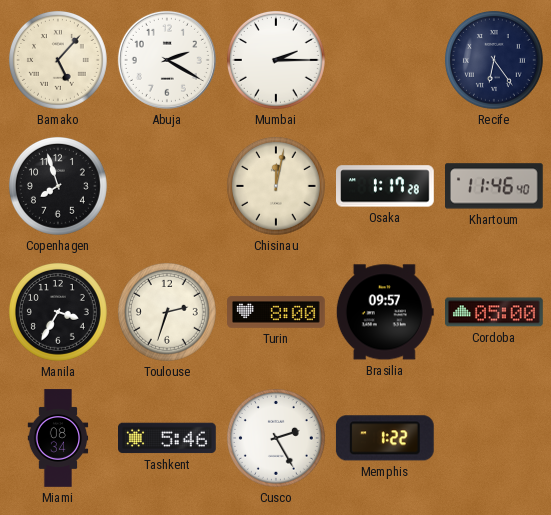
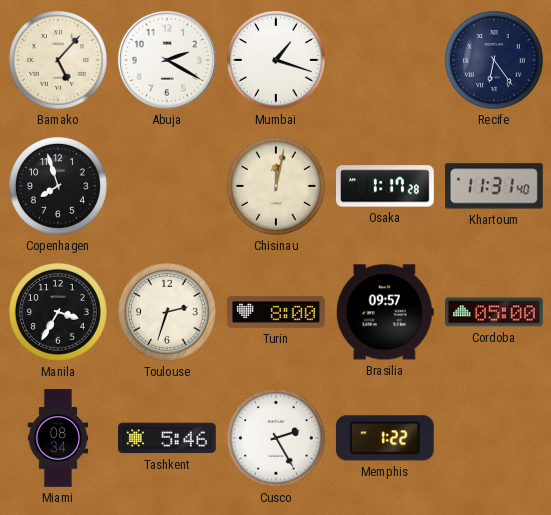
Mumbai: 2:15 -> 1:18 (276, 60)
Khartoum: 11:46 -> 11:31 (495, 186)
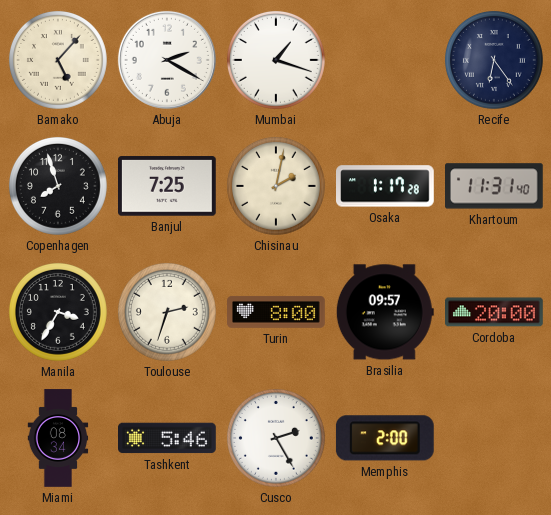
Banjul: none -> 7:25 (168, 186)
Chisinau: 12:02 -> 2:02 (276, 186)
Cordoba: 05:00 -> 20:00 (495, 312)
Memphis: 1:22 -> 2:00 (385, 438)
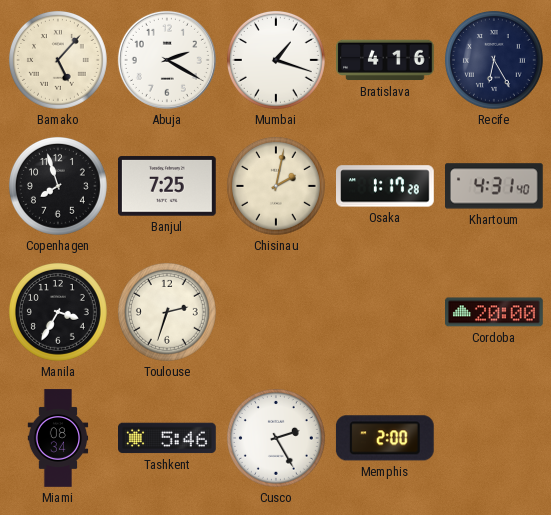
Bratislava: none -> 4:16 (385, 60)
Recife: 6:24 -> 6:25 (494, 60)
Khartoum: 11:31 -> 4:31 (495, 186)
Turin: 8:00 -> none (276, 312)
Brasilia: 09:57 -> none (385, 312)
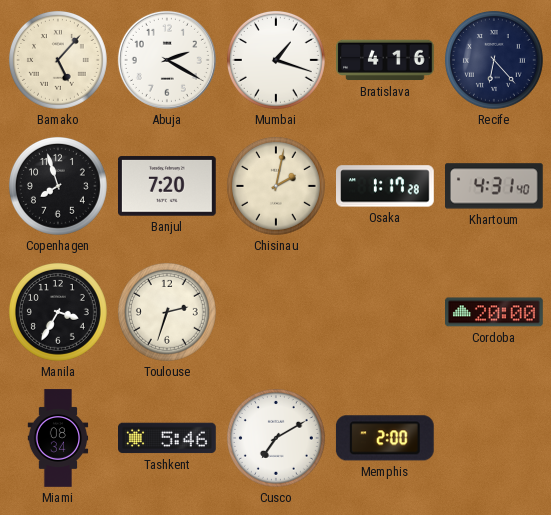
Recife: 6:25 -> 6:23 (494, 60)
Banjul: 7:25 -> 7:20 (168, 186)
Cusco: 2:25 -> 7:10 (276, 438)
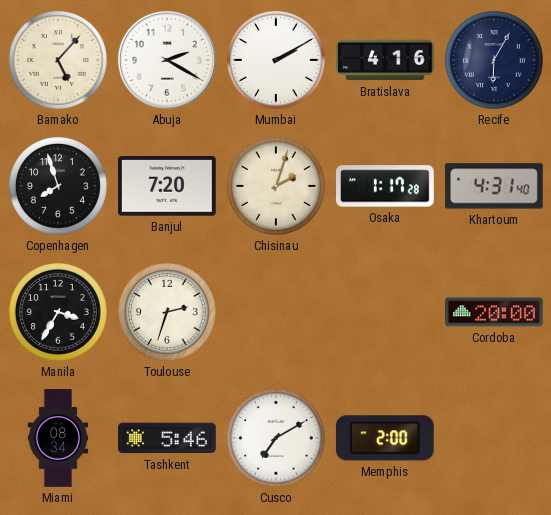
Mumbai: 1:18 -> 2:10 (276, 60)
Recife: 6:23 -> 6:05 (494, 60)
Chisinau: 2:02 -> 2:03 (276, 186)
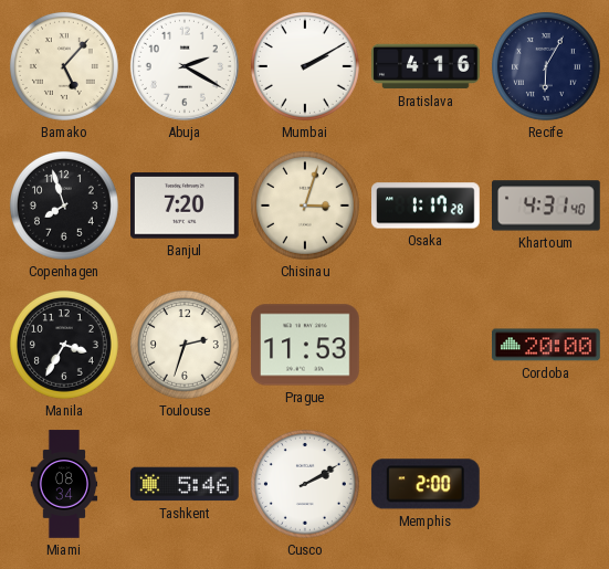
Chisinau: 2:03 -> 3:03 (305, 206)
Prague: none -> 11:53 (306, 345)
Cusco: 7:10 -> 2:10 (305, 484)
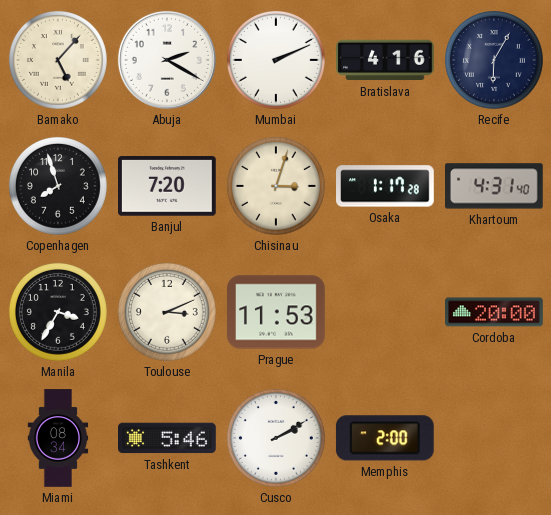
Mumbai: 2:10 -> 2:11 (276, 60)
Toulouse: 2:33 -> 3:11 (167, 312)
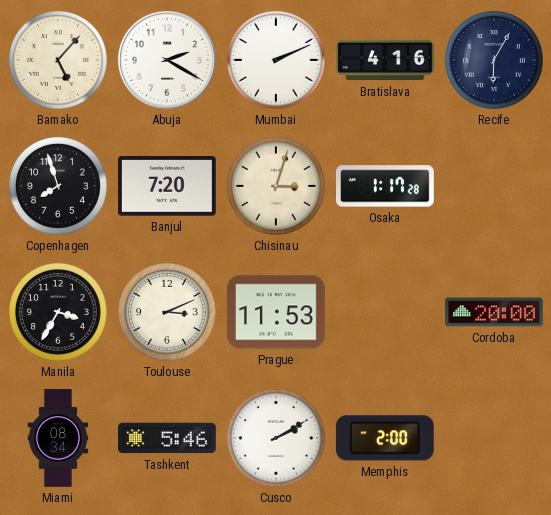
Khartoum: 4:31 -> none (495, 186)
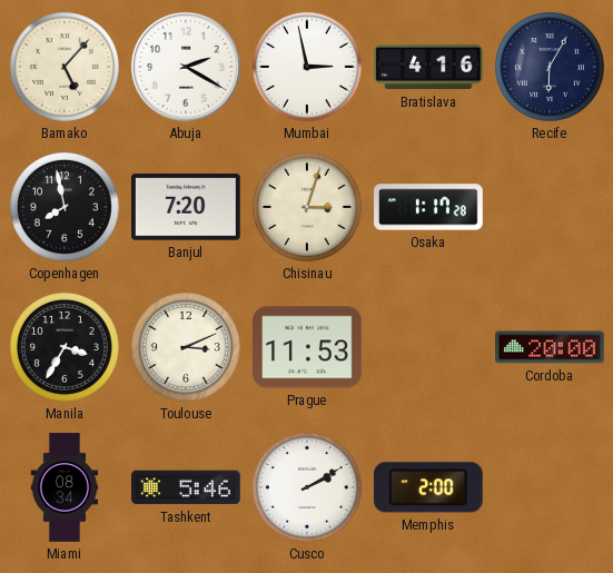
Mumbai: 2:11 -> 2:58 (307, 67)
Copenhagen: 7:57 -> 7:58 (65, 207)
